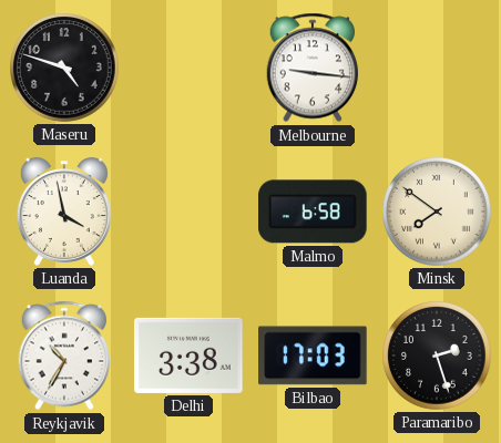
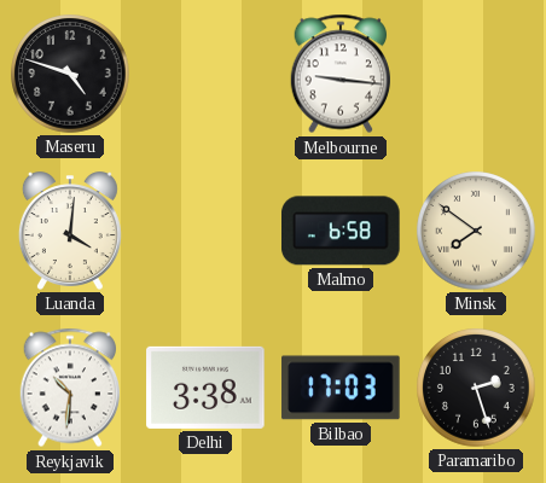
Luanda: 3:58 -> 4:01 (70, 231)
Reykjavik: 10:35 -> 10:31 (69, 388)
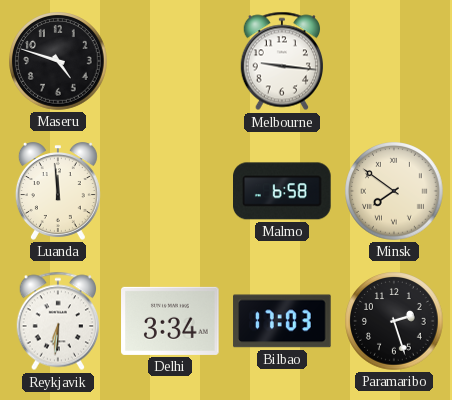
Luanda: 4:01 -> 11:59 (58, 191)
Reykjavik: 10:31 -> 6:31 (57, 321)
Delhi: 3:38 -> 3:34 (170, 321)
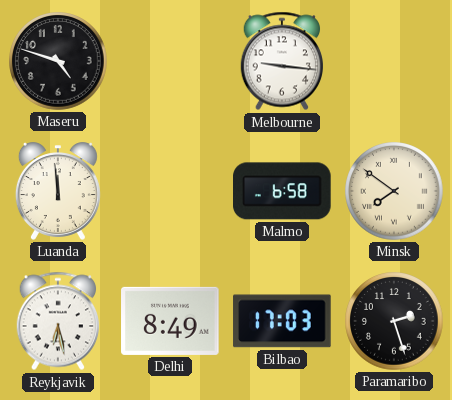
Reykjavik: 6:31 -> 6:28 (57, 321)
Delhi: 3:34 -> 8:49 (170, 321)
